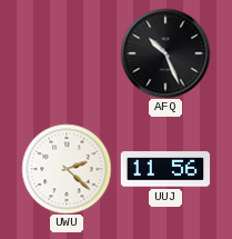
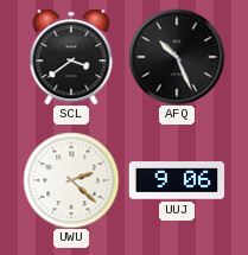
SCL: none -> 3:39 (71, 57)
UUJ: 11:56 -> 9:06 (177, 180)
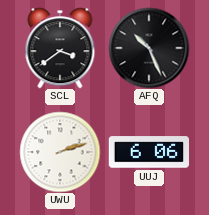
UWU: 2:22 -> 2:12 (60, 152)
UUJ: 9:06 -> 6:06 (149, 152)
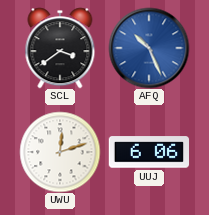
AFQ dial: black -> blue (149, 48)
UWU: 2:12 -> 12:12 (60, 152)
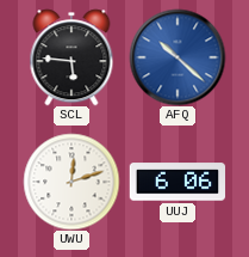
SCL: 3:39 -> 5:46 (71, 57)
AFQ: 10:26 -> 10:22 (178, 57)
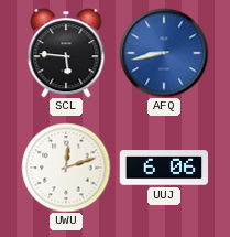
AFQ: 10:22 -> 8:43 (164, 53)
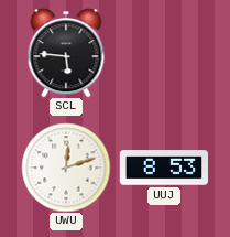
AFQ: 8:43 -> none (164, 53)
UUJ: 6:06 -> 8:53 (164, 168)
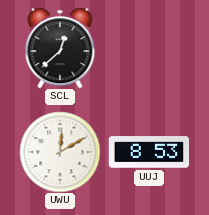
SCL: 5:46 -> 12:38 (60, 48)
UWU: 12:12 -> 12:10 (60, 152)
